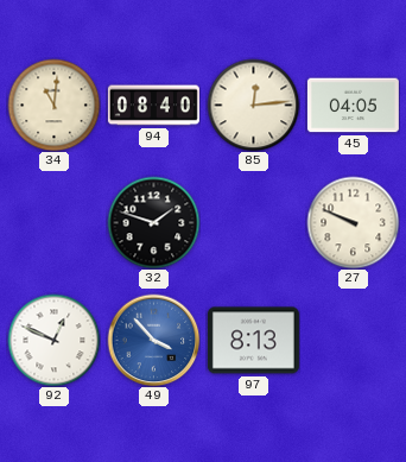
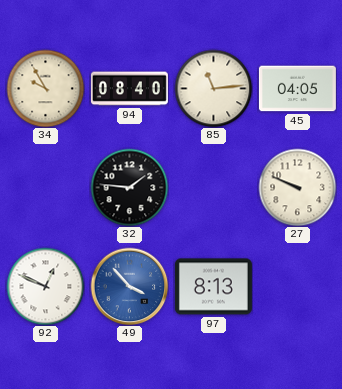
34: 11:01 -> 9:55 (45, 88)
85: 12:14 -> 11:14 (213, 88)
32: 1:48 -> 1:46 (129, 187)
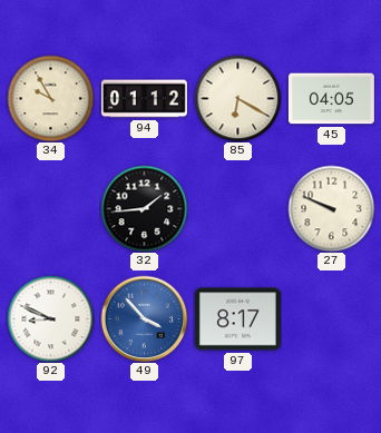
94: 08:40 -> 01:12 (144, 99)
85: 11:14 -> 6:20 (237, 98)
32: 1:46 -> 1:44 (144, 208)
92: 12:49 -> 8:49 (50, 318)
97: 8:13 -> 8:17 (237, 319)
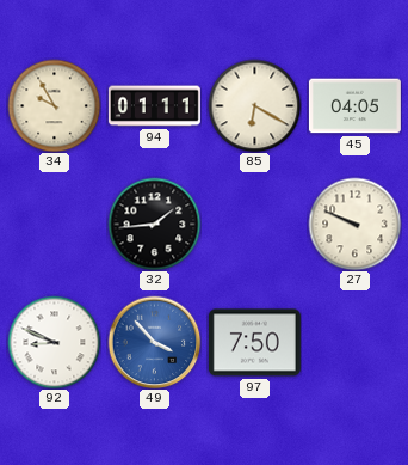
94: 01:12 -> 01:11 (154, 106)
97: 8:17 -> 7:50 (254, 343)
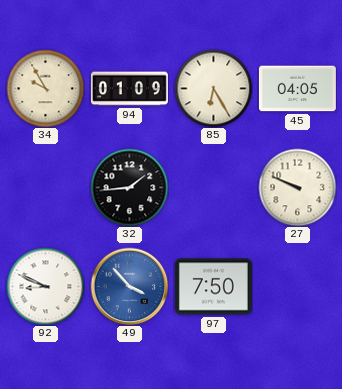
94: 01:11 -> 01:09 (129, 89)
85: 6:20 -> 6:25 (213, 88)
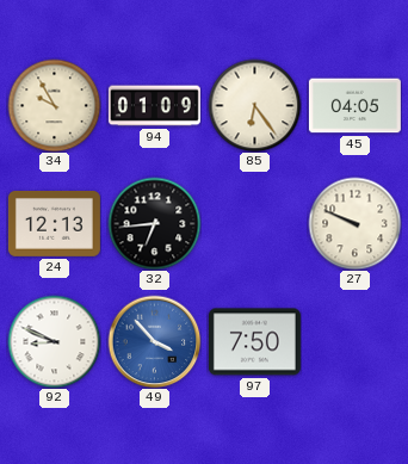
85: 6:25 -> 6:24 (254, 105)
24: none -> 12:13 (54, 223)
32: 1:44 -> 6:44 (154, 223)
